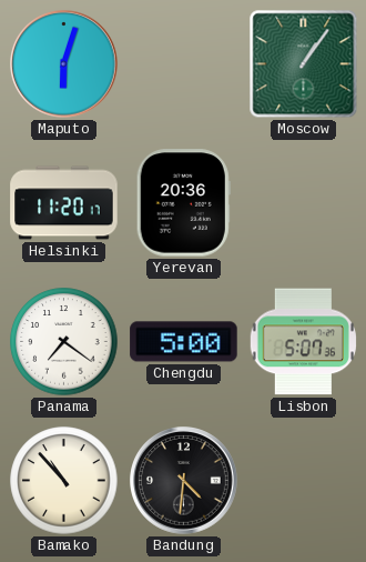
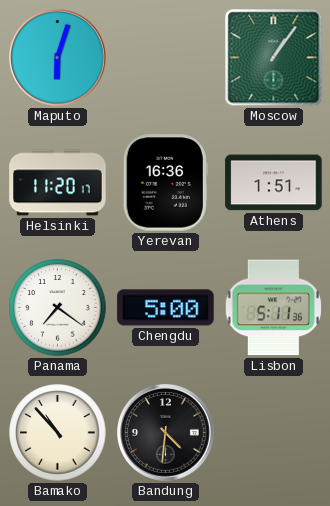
Yerevan: 20:36 -> 16:36 (165, 183)
Athens: none -> 1:51 (274, 183)
Lisbon: 5:07 -> 5:11 (273, 308)
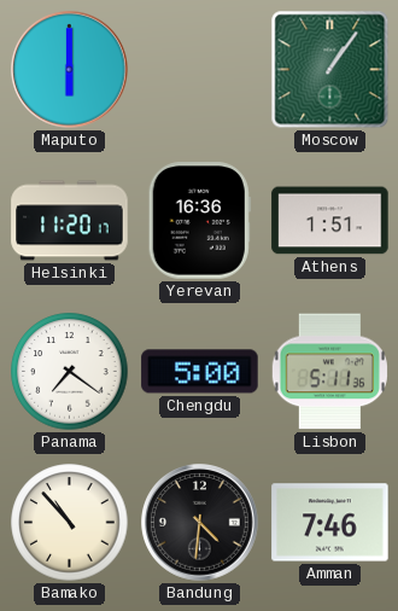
Maputo: 6:03 -> 6:00 (70, 70)
Amman: none -> 7:46 (330, 523)
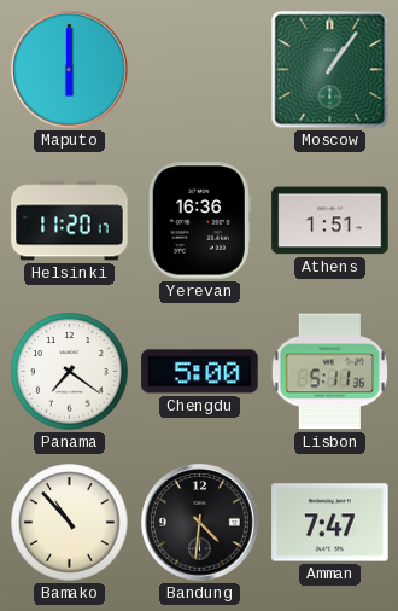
Amman: 7:46 -> 7:47 (330, 523)
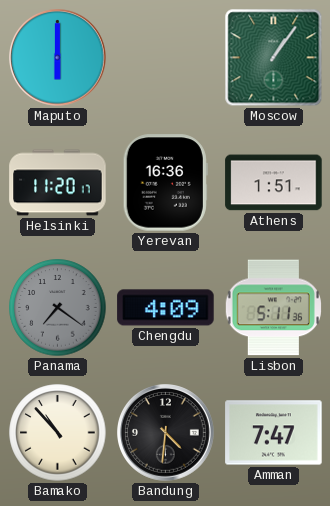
Panama dial: white -> grey (58, 308)
Chengdu: 5:00 -> 4:09 (166, 308)
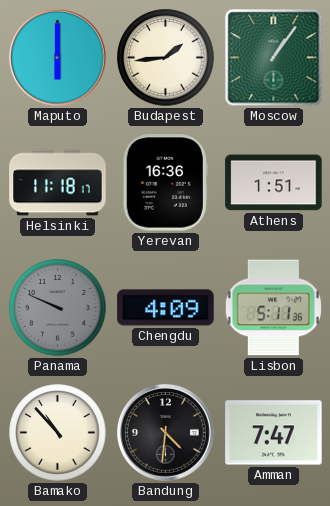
Budapest: none -> 1:44 (166, 58)
Helsinki: 11:20 -> 11:18 (58, 183)
Panama: 7:21 -> 9:49 (58, 308)
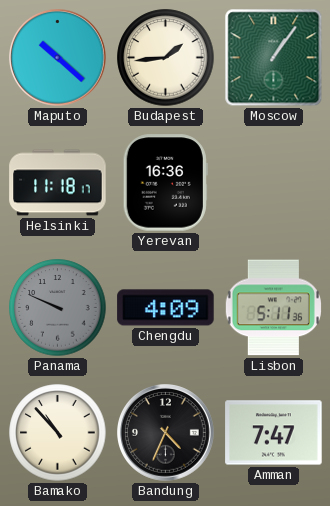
Maputo: 6:00 -> 10:22 (58, 58)
Athens: 1:51 -> none (274, 183)
Bandung: 4:31 -> 4:34 (166, 433)
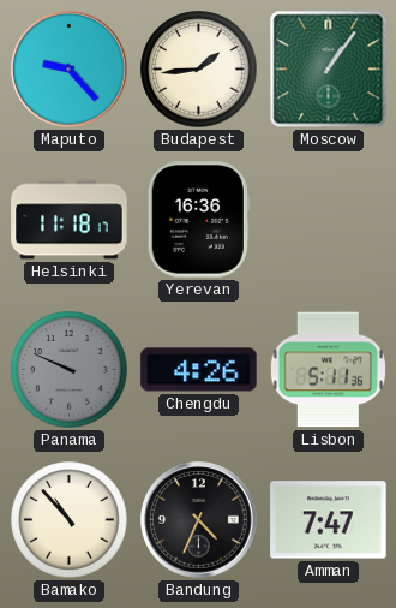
Maputo: 10:22 -> 9:23 (70, 70)
Chengdu: 4:09 -> 4:26 (199, 370)
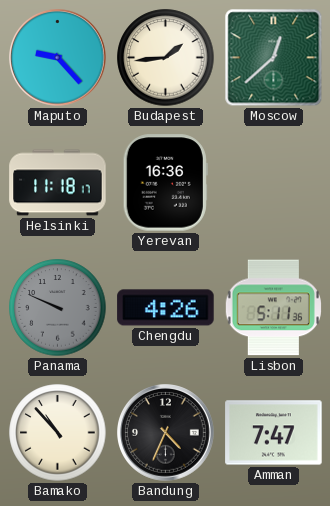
Moscow: 1:06 -> 12:38 (274, 58)
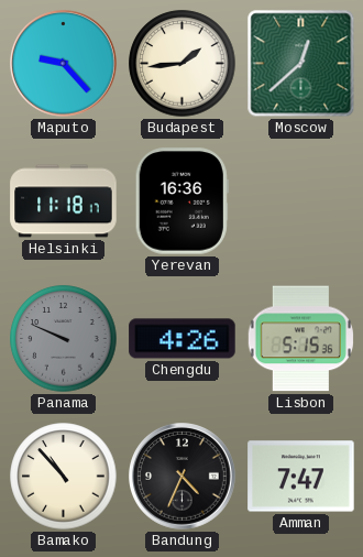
Lisbon: 5:11 -> 5:15 (300, 339)
